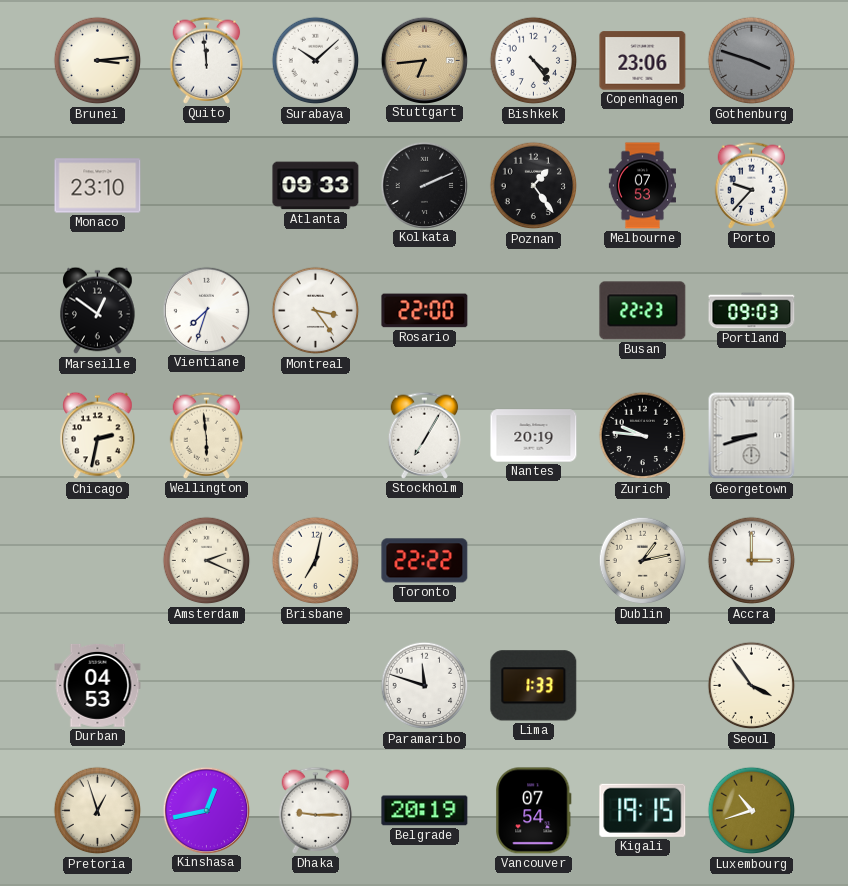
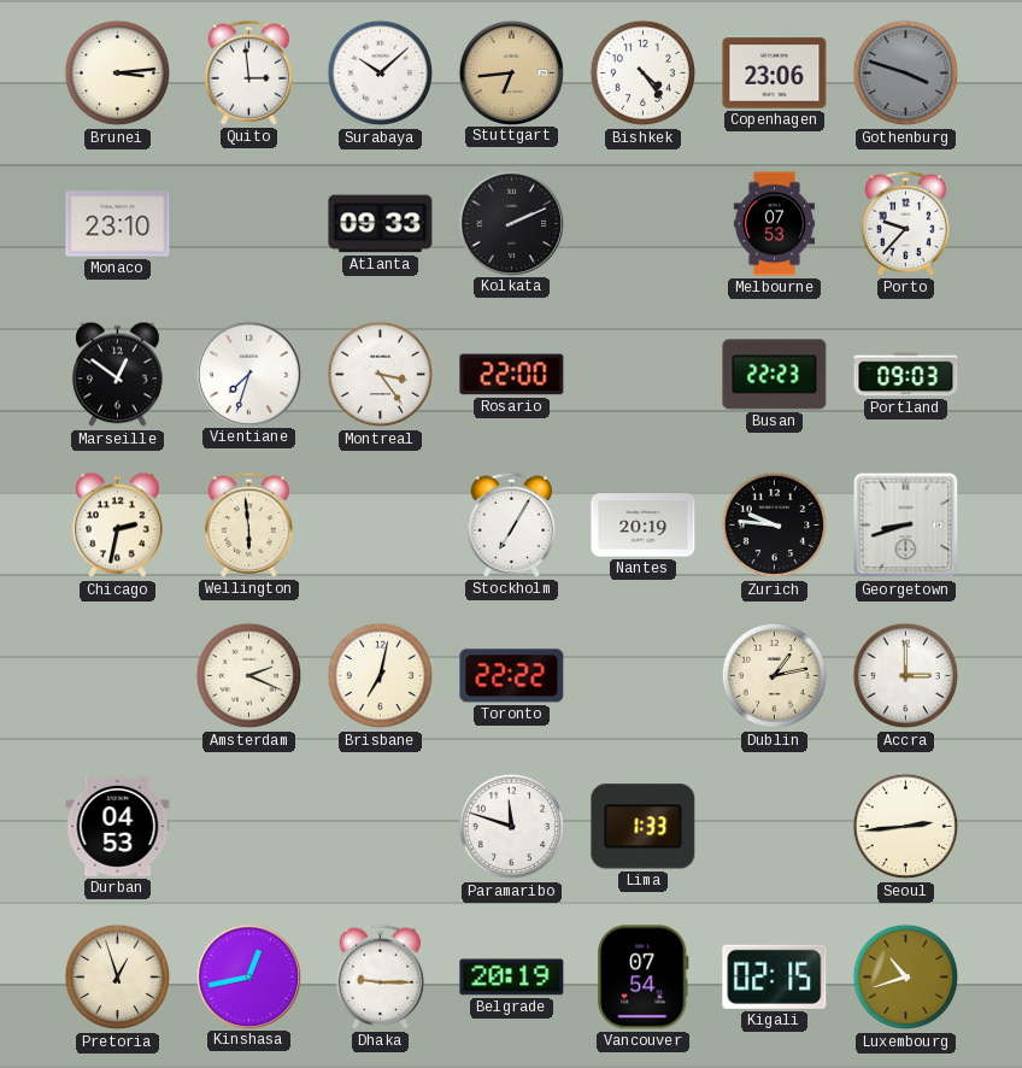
Quito: 11:59 -> 2:59 (249, 72)
Poznan: 1:24 -> none (534, 186)
Seoul: 3:54 -> 2:44 (906, 827)
Kigali: 19:15 -> 02:15 (775, 976)
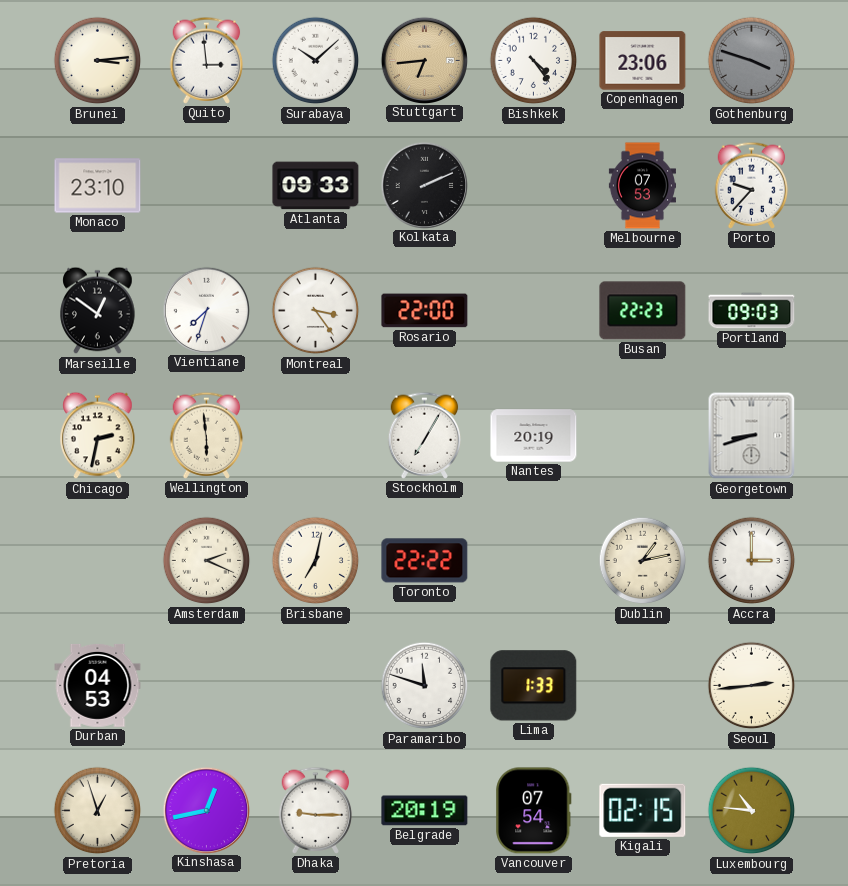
Zurich: 9:46 -> none (775, 526)
Luxembourg: 10:42 -> 10:46 (752, 811)
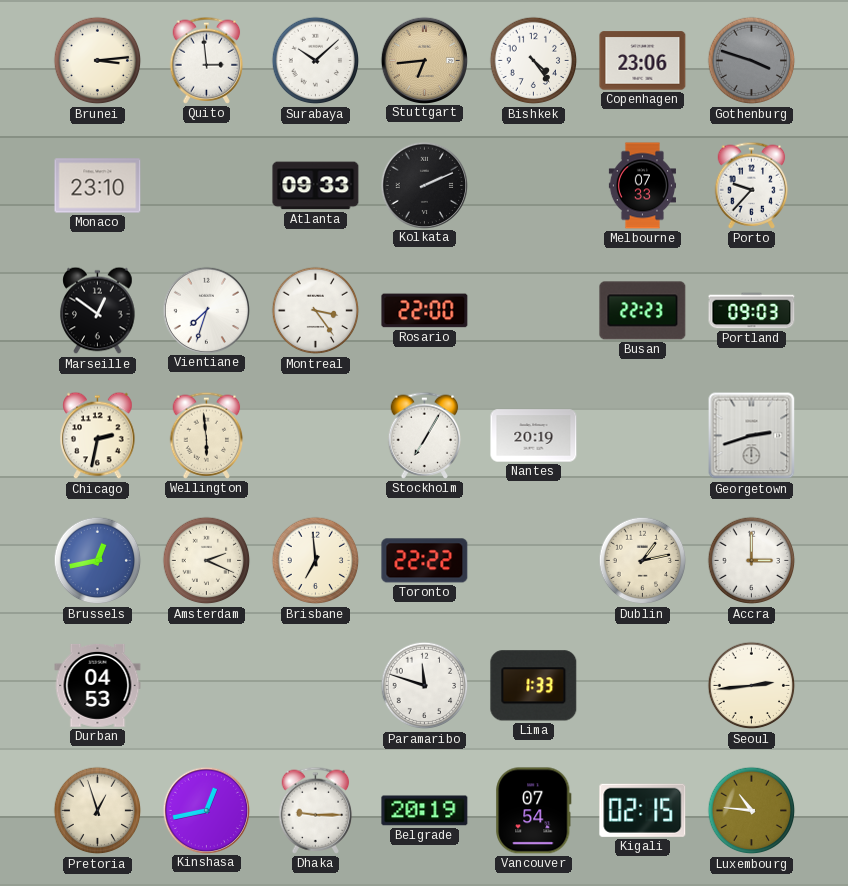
Melbourne: 07:53 -> 07:33 (642, 186)
Georgetown: 8:42 -> 2:42 (752, 436)
Brussels: none -> 12:43 (98, 561)
Brisbane: 7:02 -> 6:59 (316, 561)
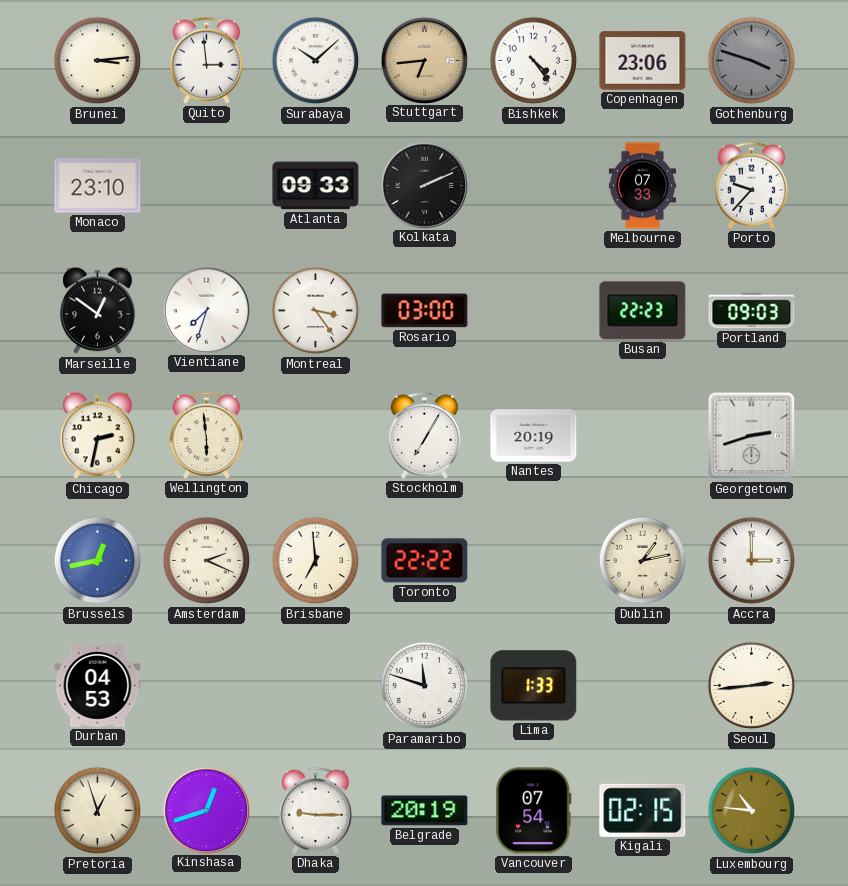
Rosario: 22:00 -> 03:00 (425, 311)
Kinshasa: 12:43 -> 12:42 (206, 810)
